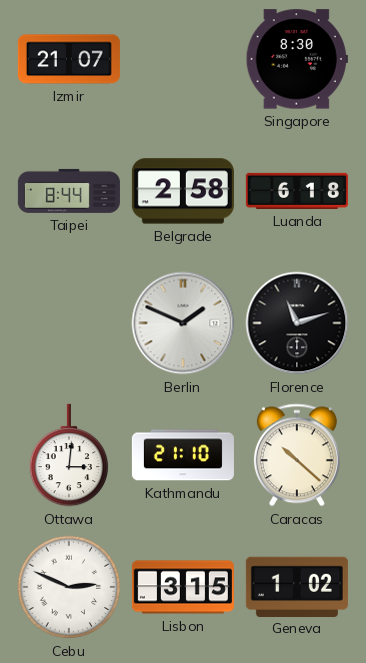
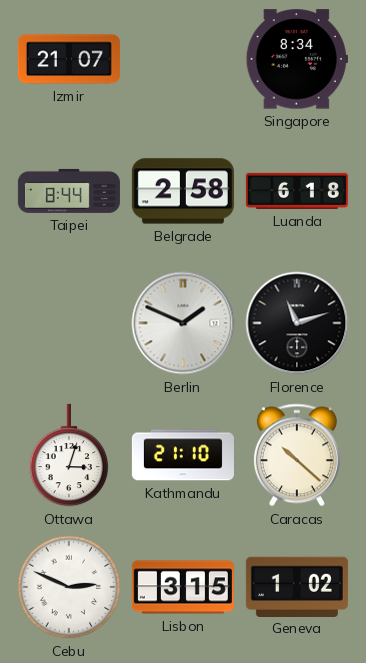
Singapore: 8:30 -> 8:34 (297, 59)
Ottawa: 3:01 -> 3:03 (69, 455)
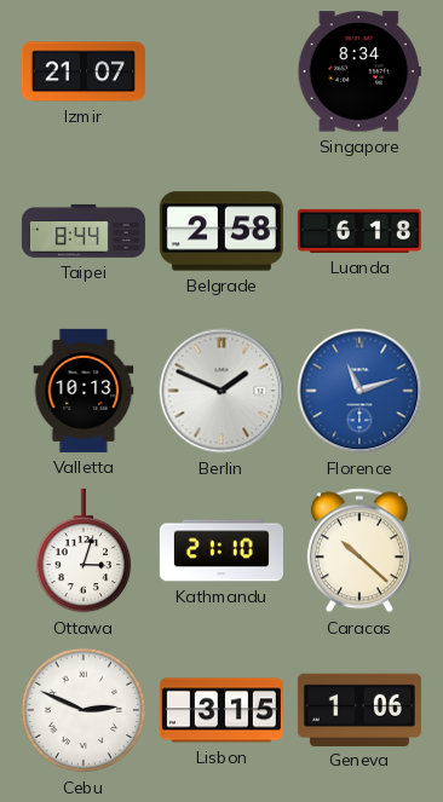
Valletta: none -> 10:13 (84, 391)
Florence dial: black -> blue (359, 391)
Geneva: 1:02 -> 1:06 (359, 709)
